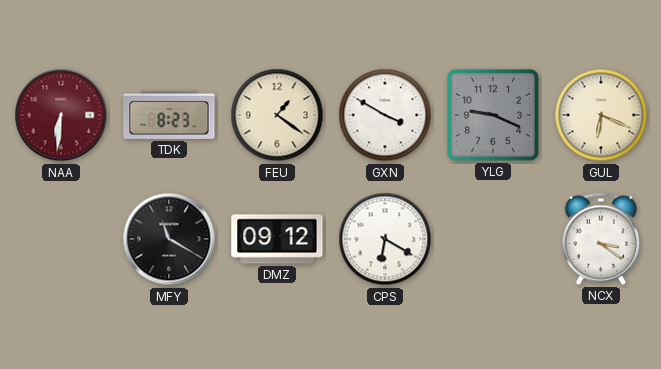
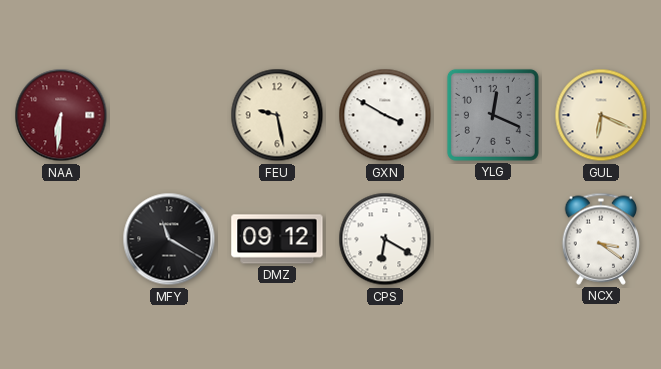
TDK: 8:23 -> none (169, 115)
FEU: 1:21 -> 9:28 (277, 115)
YLG: 9:19 -> 12:19 (493, 115)
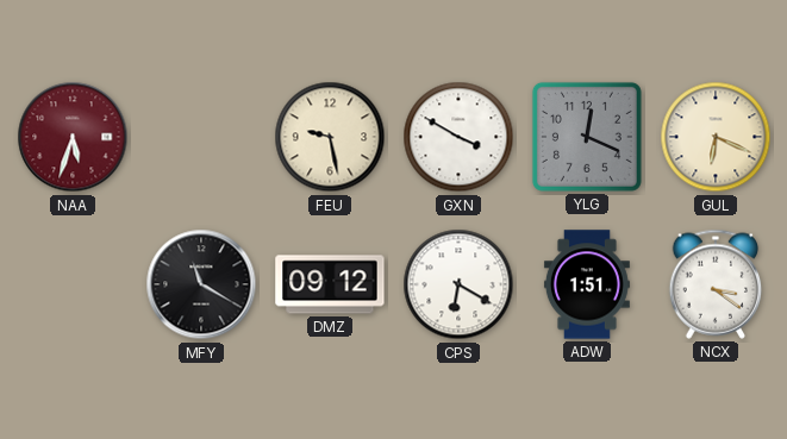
NAA: 6:31 -> 5:33 (73, 137)
ADW: none -> 1:51 (587, 284)
